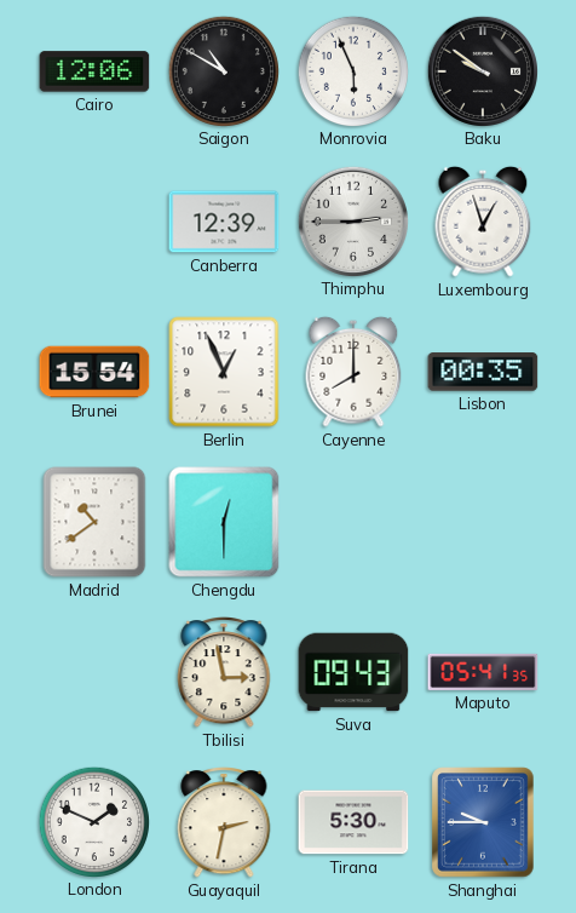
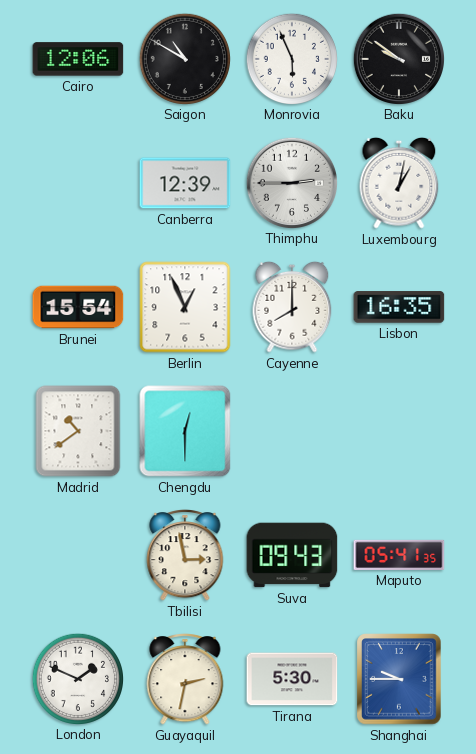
Luxembourg: 12:57 -> 1:02 (399, 183)
Lisbon: 00:35 -> 16:35 (399, 307)
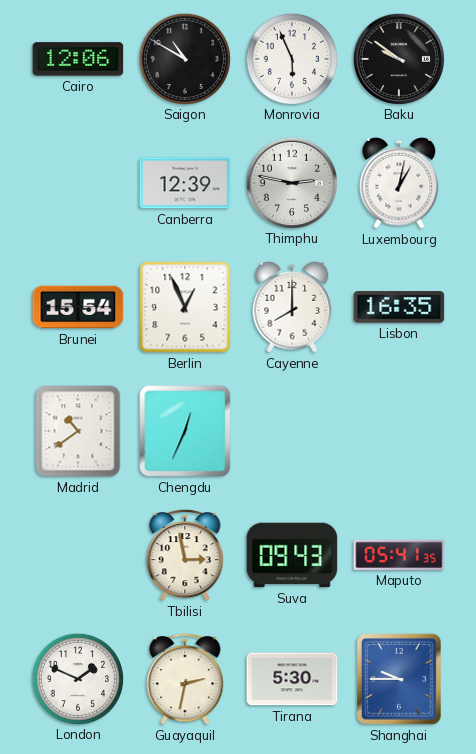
Thimphu: 2:45 -> 2:47 (292, 182)
Chengdu: 12:30 -> 12:34 (185, 431)
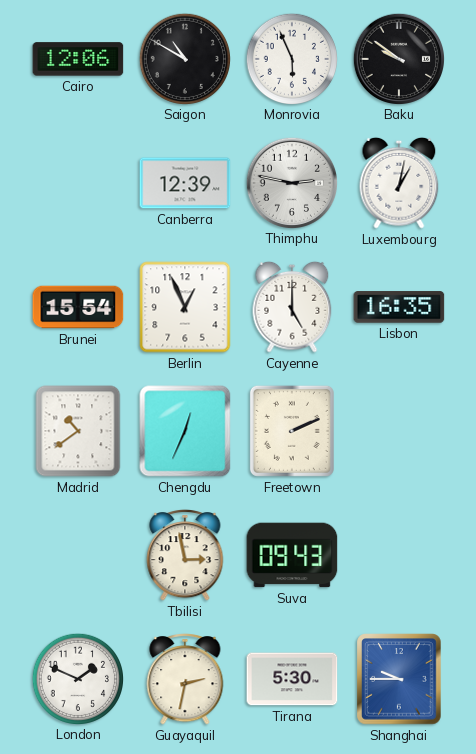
Cayenne: 8:00 -> 5:00 (292, 307)
Freetown: none -> 2:11 (292, 431)
Maputo: 05:41 -> none (399, 555)
